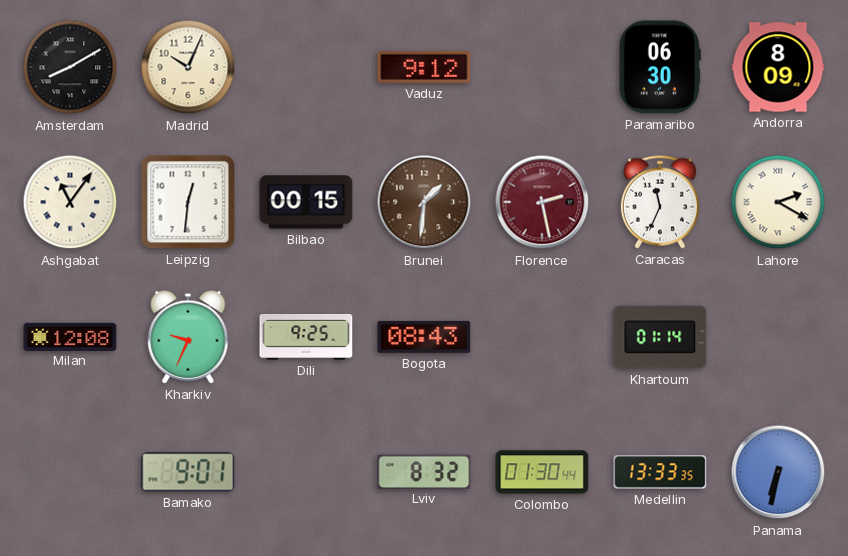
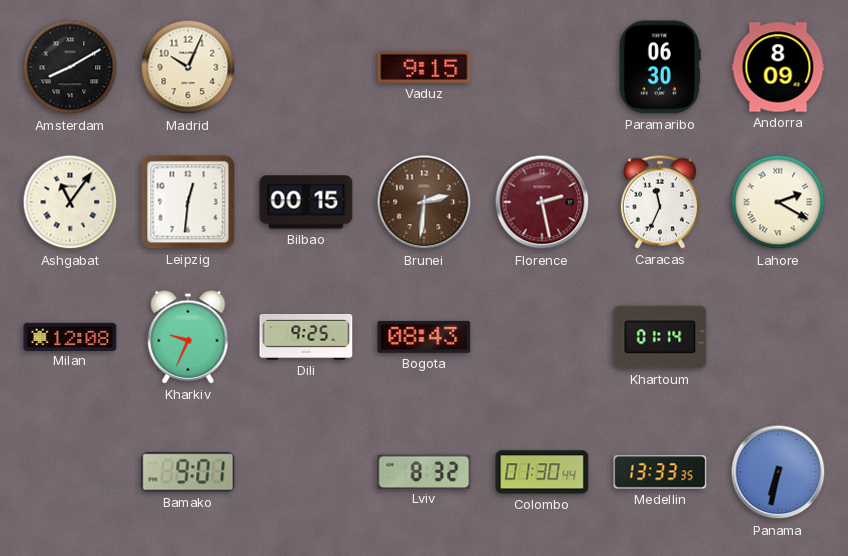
Vaduz: 9:12 -> 9:15 (424, 67)
Brunei: 1:31 -> 2:31 (424, 202)
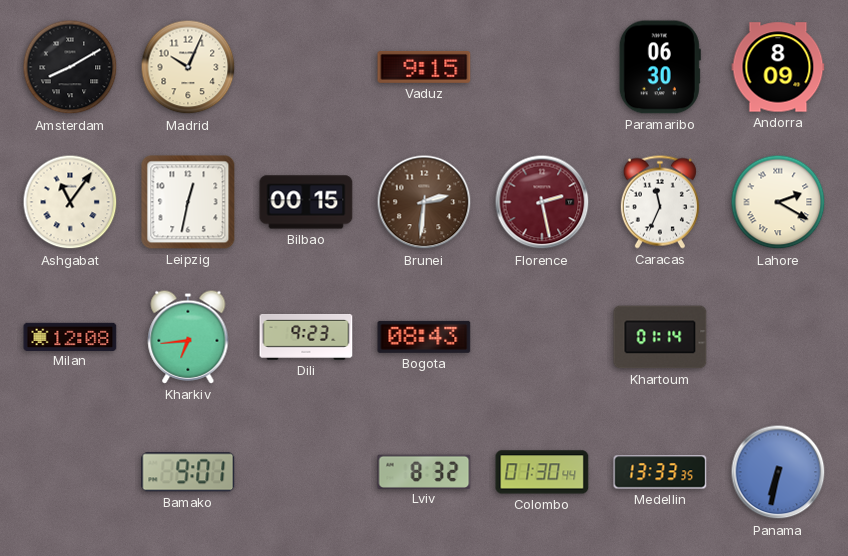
Leipzig: 12:31 -> 12:32 (188, 202)
Kharkiv: 9:34 -> 6:44 (188, 337)
Dili: 9:25 -> 9:23 (306, 337)
